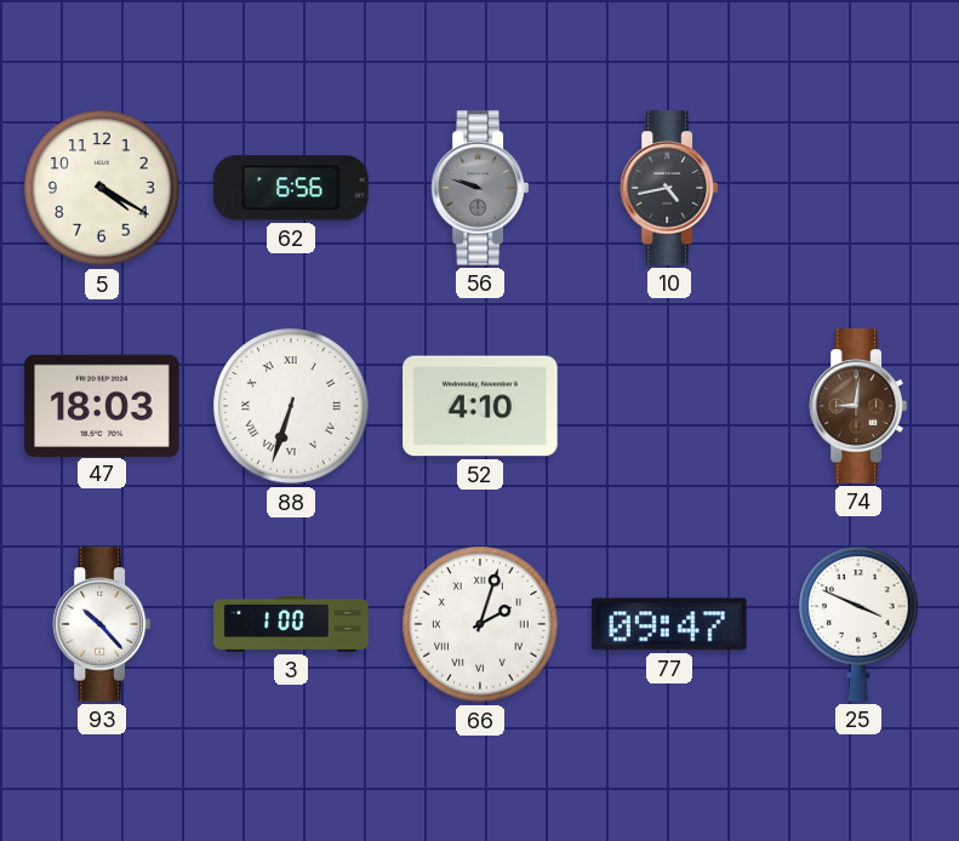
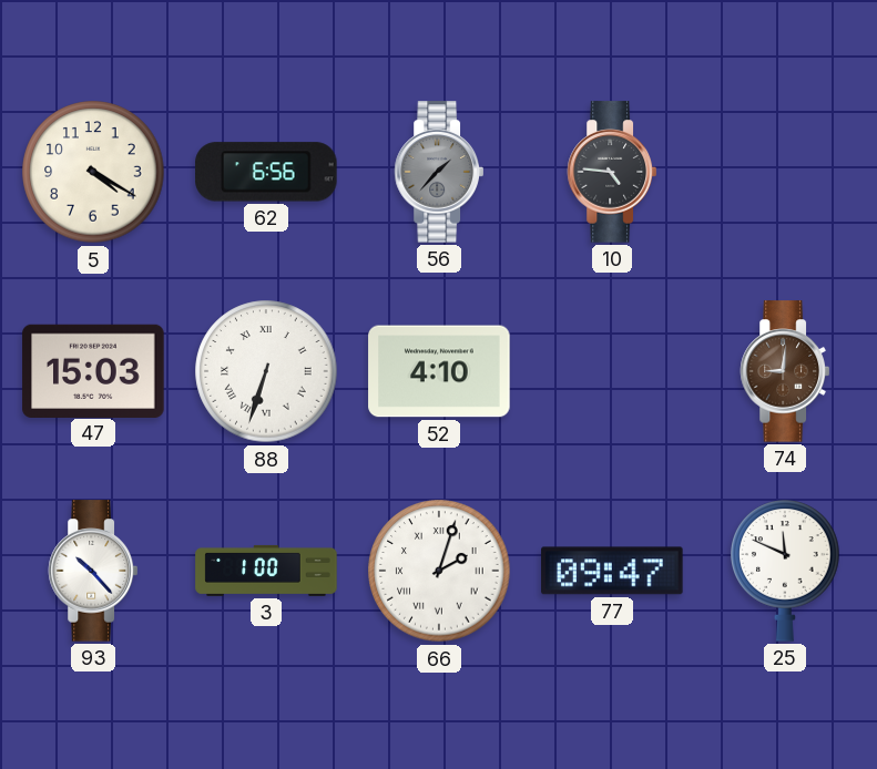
56: 9:48 -> 1:37 (438, 172)
10: 4:43 -> 4:46 (611, 172)
47: 18:03 -> 15:03 (93, 370)
25: 3:49 -> 11:49 (785, 571)
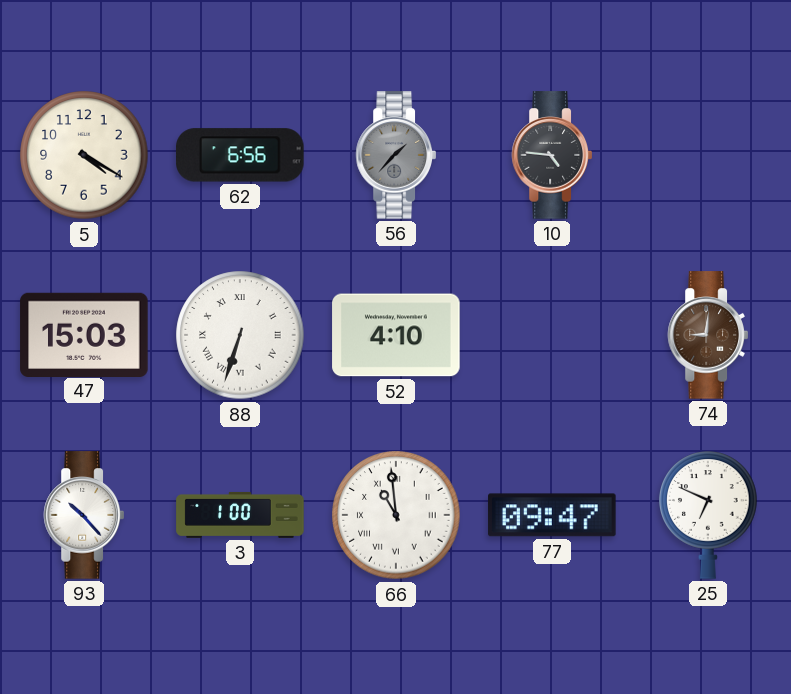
66: 2:03 -> 10:59 (396, 515)
25: 11:49 -> 6:49 (708, 515)
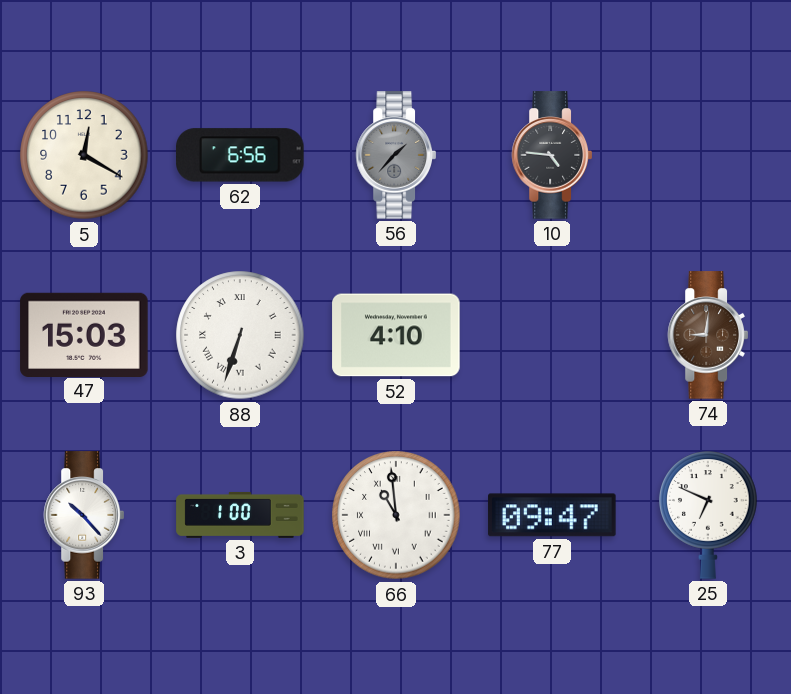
5: 4:20 -> 12:20 (84, 155)
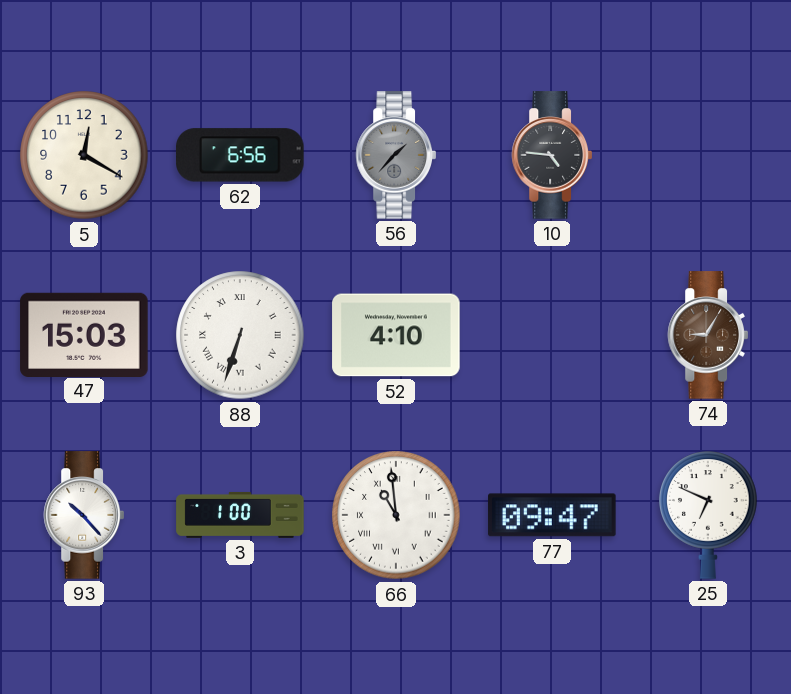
74: 9:01 -> 9:05 (707, 335)
